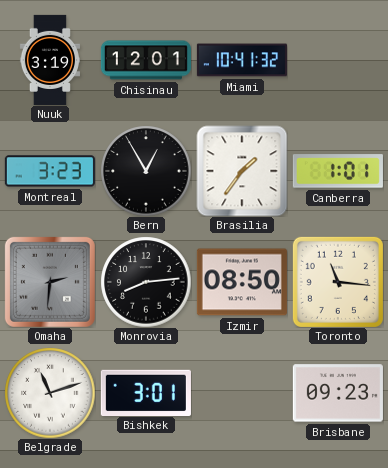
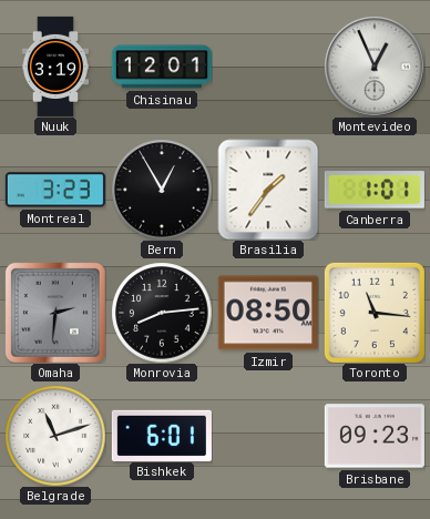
Miami: 10:41 -> none (242, 60)
Montevideo: none -> 12:56 (375, 67)
Bishkek: 3:01 -> 6:01 (162, 435)
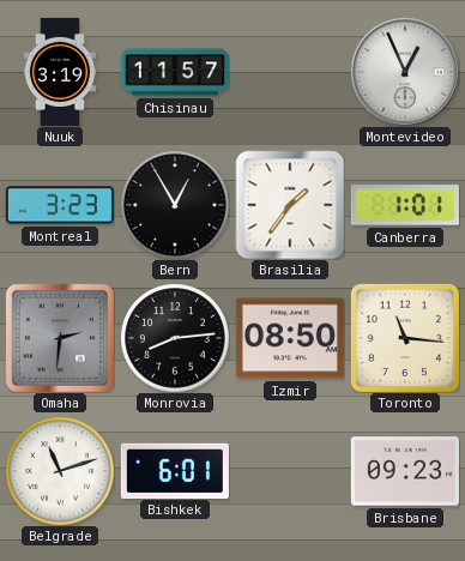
Chisinau: 12:01 -> 11:57 (175, 72)
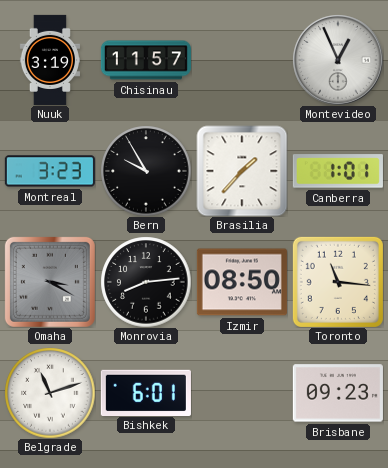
Bern: 12:55 -> 9:55 (146, 171)
Brasilia: 1:36 -> 1:37 (242, 171)
Omaha: 2:31 -> 3:20 (50, 282)
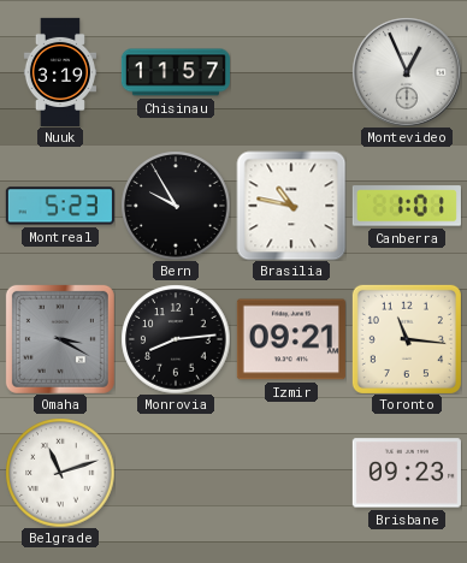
Montreal: 3:23 -> 5:23 (60, 206)
Brasilia: 1:37 -> 10:47 (291, 206)
Izmir: 08:50 -> 09:21 (291, 339)
Bishkek: 6:01 -> none (146, 392)
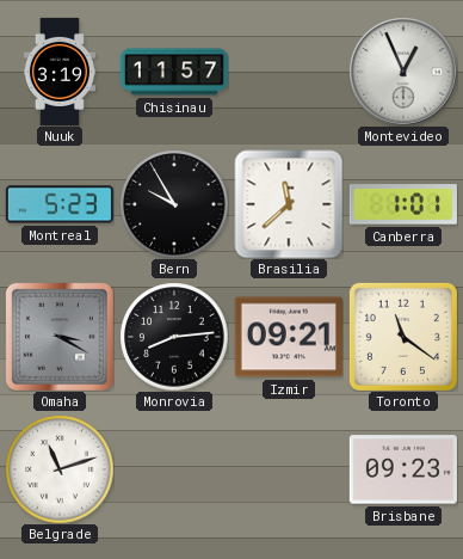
Brasilia: 10:47 -> 11:38 (289, 204)
Toronto: 11:16 -> 11:21 (403, 337)
